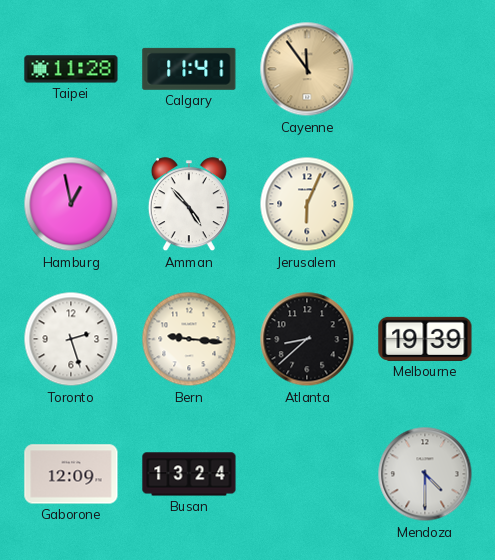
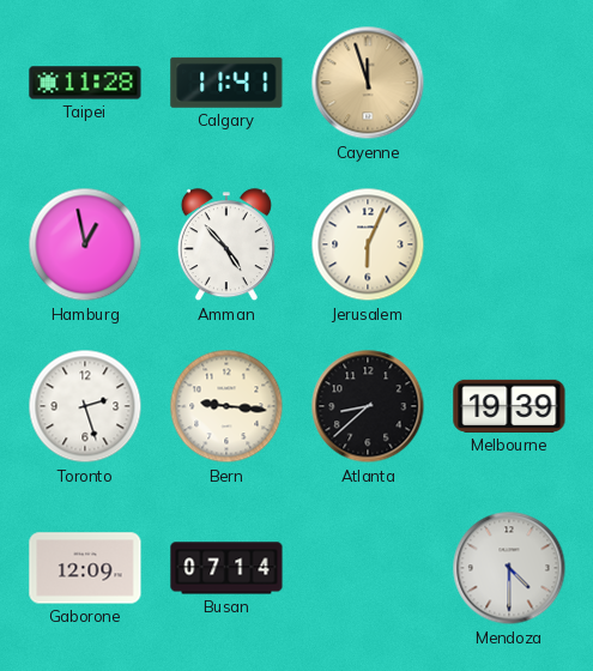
Cayenne: 11:54 -> 11:57 (368, 83)
Busan: 13:24 -> 07:14 (226, 568)
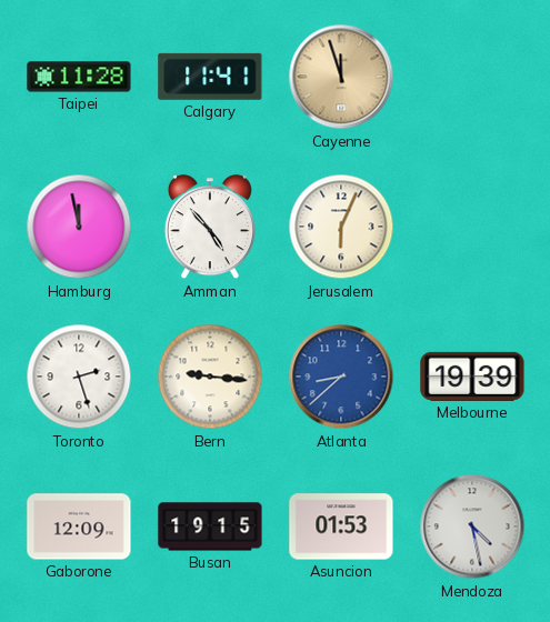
Hamburg: 12:58 -> 11:58 (79, 227)
Atlanta dial: black -> blue (341, 377)
Busan: 07:14 -> 19:15 (210, 526)
Asuncion: none -> 01:53 (341, 526)
Mendoza: 4:30 -> 4:28 (472, 526)
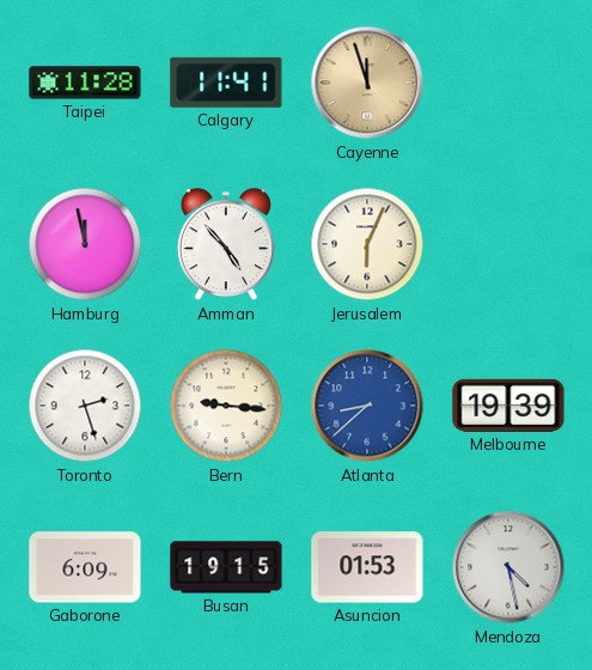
Gaborone: 12:09 -> 6:09 (85, 567)
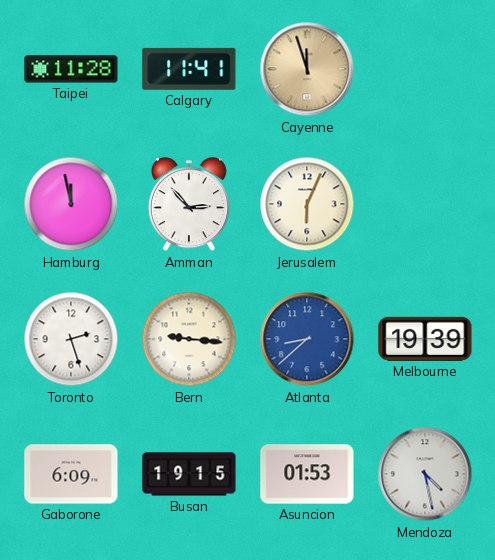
Amman: 4:53 -> 2:53 (189, 205)
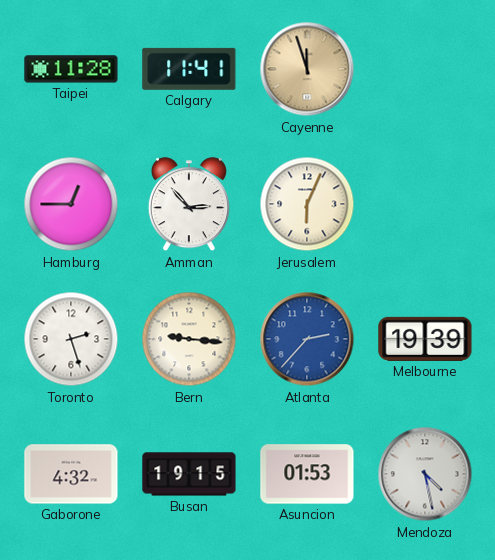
Hamburg: 11:58 -> 12:45 (71, 204)
Atlanta: 8:38 -> 2:37 (307, 339)
Gaborone: 6:09 -> 4:32 (71, 474)
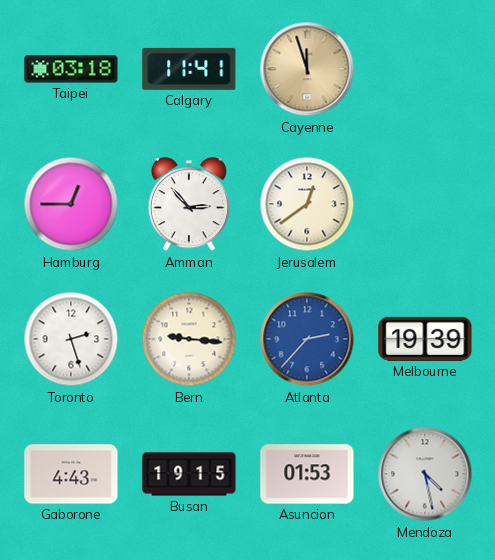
Taipei: 11:28 -> 03:18 (71, 69)
Jerusalem: 6:04 -> 12:39 (307, 204)
Gaborone: 4:32 -> 4:43 (71, 474)
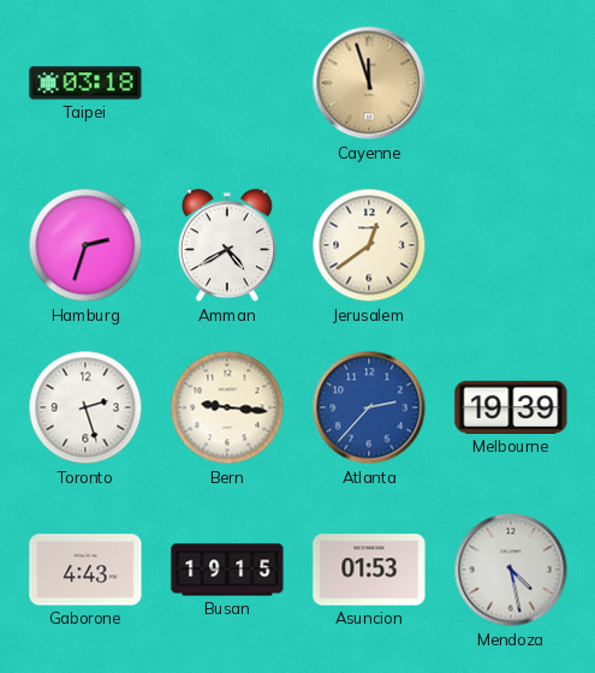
Calgary: 11:41 -> none (189, 69)
Hamburg: 12:45 -> 2:33 (85, 245)
Amman: 2:53 -> 4:40 (227, 246)
